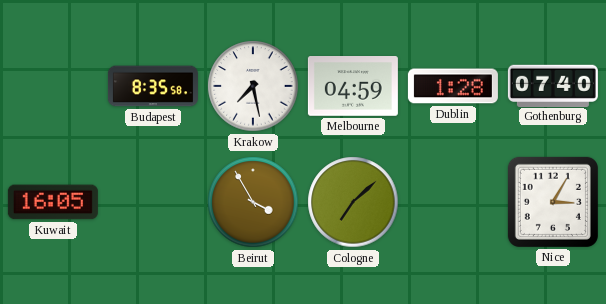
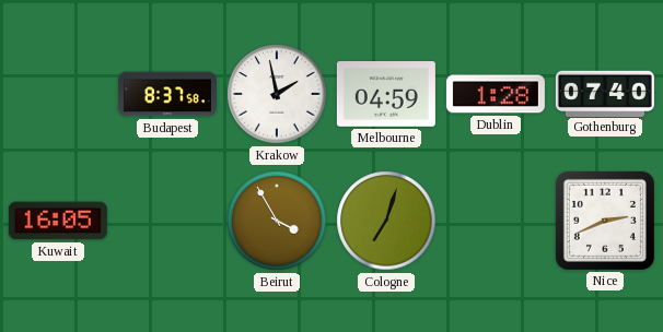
Budapest: 8:35 -> 8:37 (167, 94)
Krakow: 7:28 -> 1:58 (277, 94)
Cologne: 7:08 -> 7:03 (386, 221)
Nice: 3:05 -> 2:41 (605, 221)
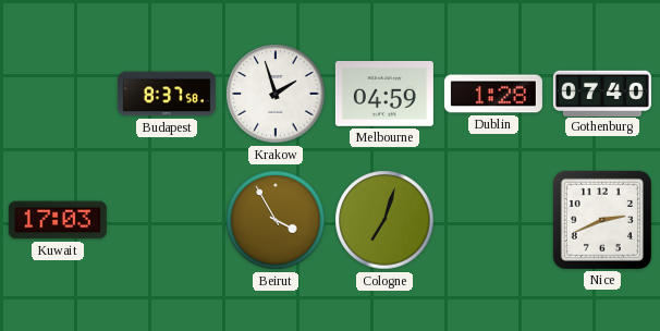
Krakow: 1:58 -> 1:57 (276, 94)
Kuwait: 16:05 -> 17:03 (58, 220)
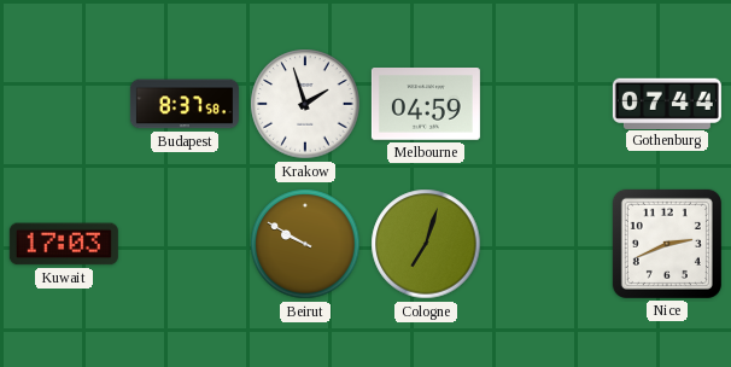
Dublin: 1:28 -> none (493, 94)
Gothenburg: 07:40 -> 07:44 (667, 103)
Beirut: 3:55 -> 9:50 (305, 244)
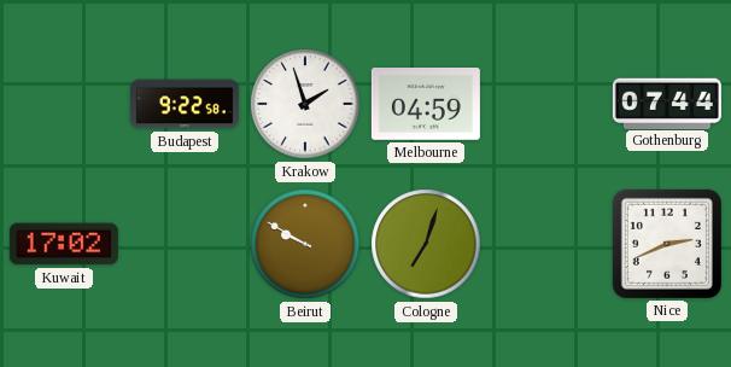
Budapest: 8:37 -> 9:22 (185, 104)
Kuwait: 17:03 -> 17:02 (64, 244)
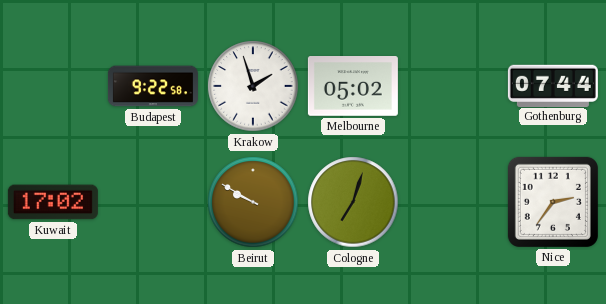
Melbourne: 04:59 -> 05:02 (353, 87)
Nice: 2:41 -> 2:36 (553, 202)
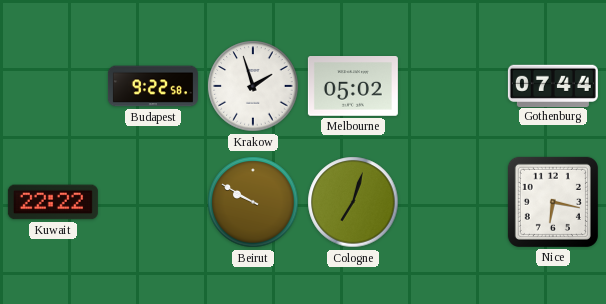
Kuwait: 17:02 -> 22:22 (53, 202)
Nice: 2:36 -> 6:17 (553, 202)
